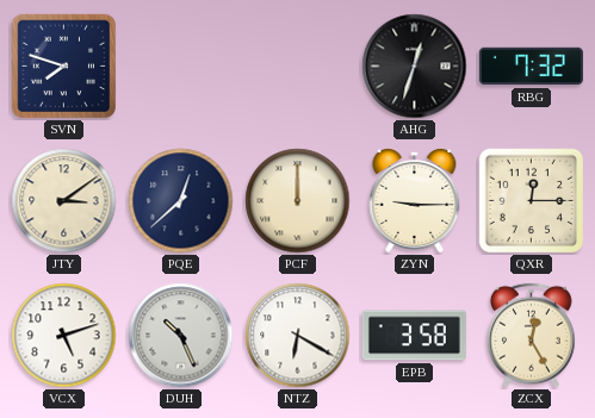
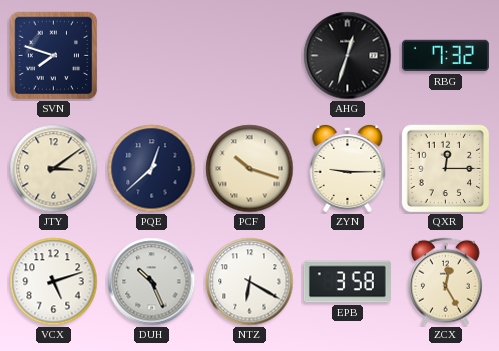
PCF: 12:00 -> 10:18 (250, 169)
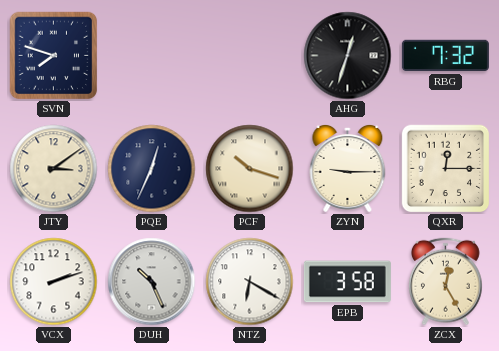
PQE: 12:38 -> 12:34 (152, 169)
VCX: 5:12 -> 2:12 (54, 282)
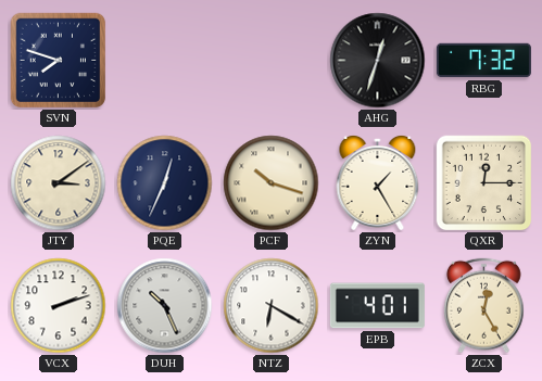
ZYN: 9:15 -> 1:25 (378, 182)
EPB: 3:58 -> 4:01 (377, 306)
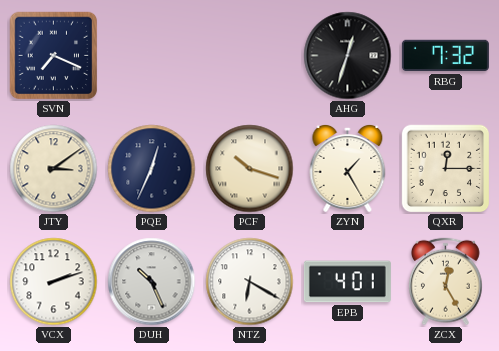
SVN: 7:48 -> 7:19 (54, 56)
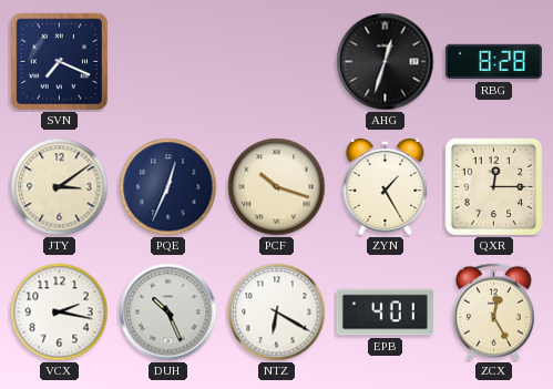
RBG: 7:32 -> 8:28 (493, 62)
VCX: 2:12 -> 2:17 (60, 313)
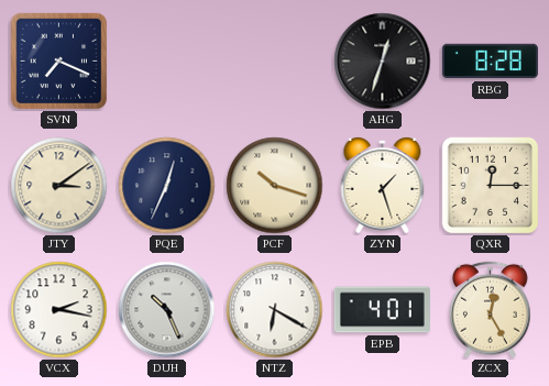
ZYN: 1:25 -> 1:27 (383, 185)
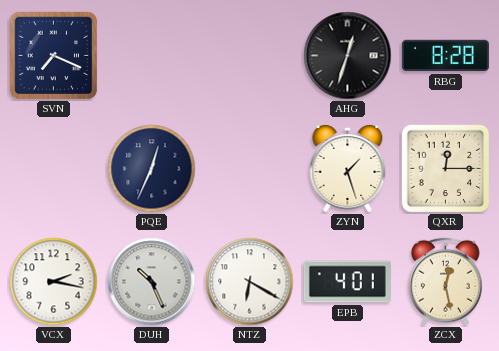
JTY: 3:09 -> none (59, 186)
PCF: 10:18 -> none (275, 186)
ZCX: 12:25 -> 12:28 (445, 282)
